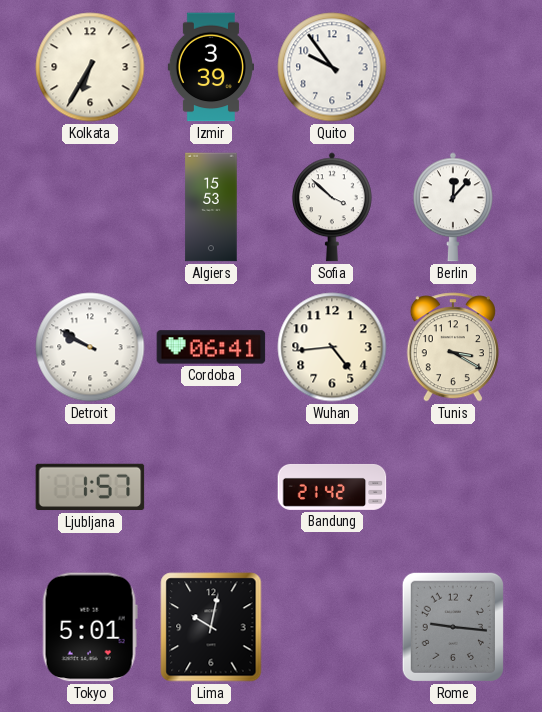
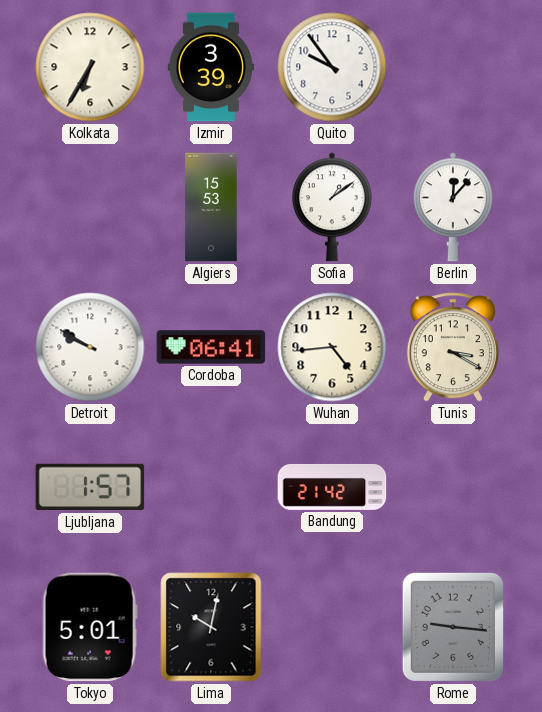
Sofia: 3:52 -> 1:09 (332, 207)
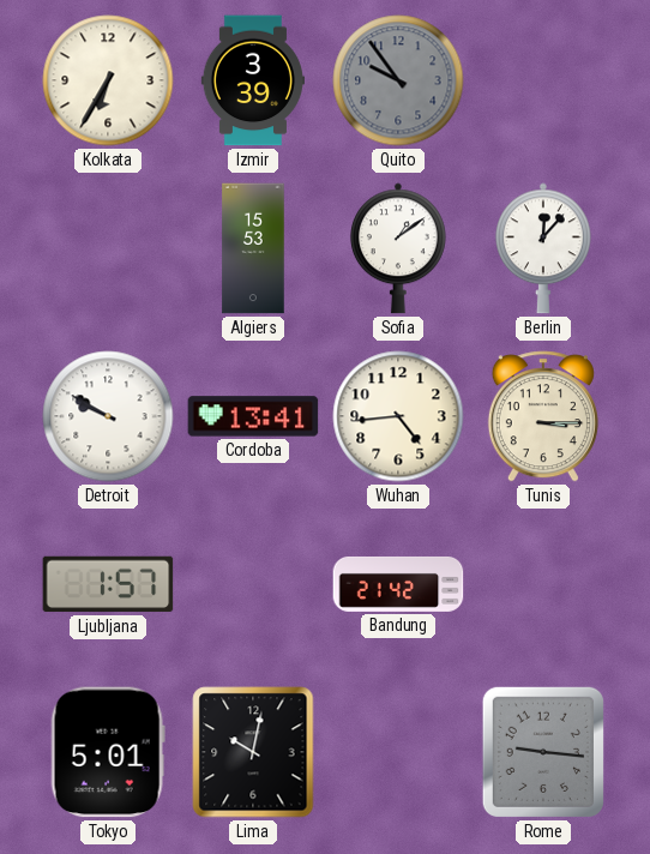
Quito dial: white -> grey (398, 80)
Cordoba: 06:41 -> 13:41 (253, 416)
Tunis: 3:20 -> 3:15 (543, 416)
